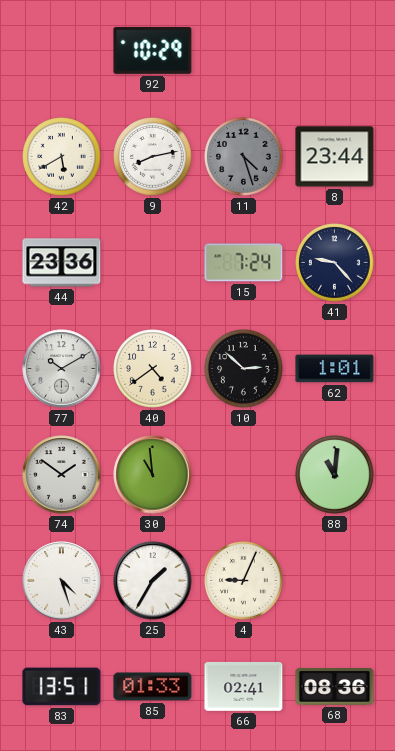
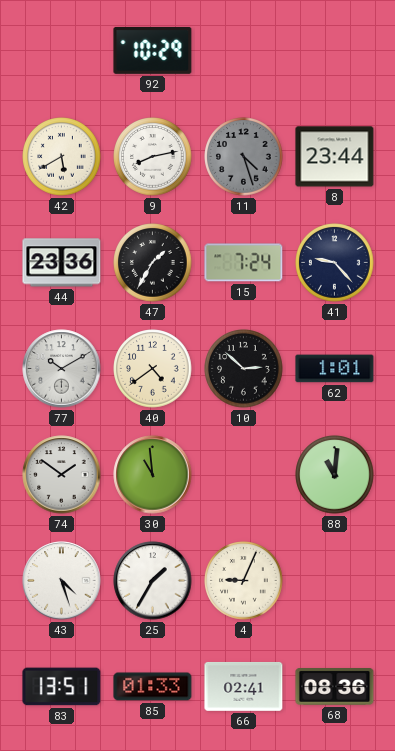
47: none -> 1:35 (153, 263)
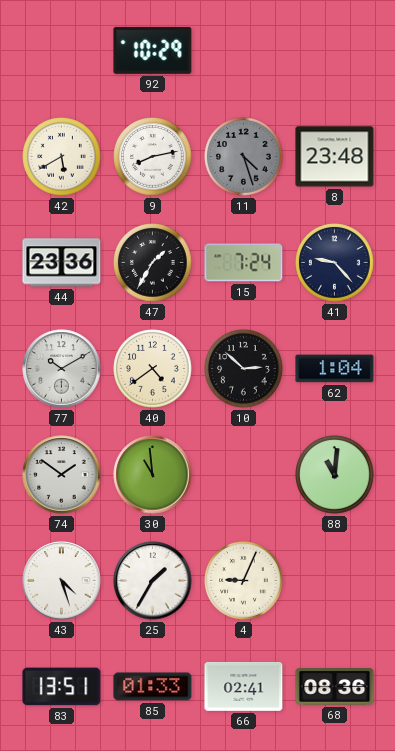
8: 23:44 -> 23:48 (335, 157)
62: 1:01 -> 1:04 (335, 369)
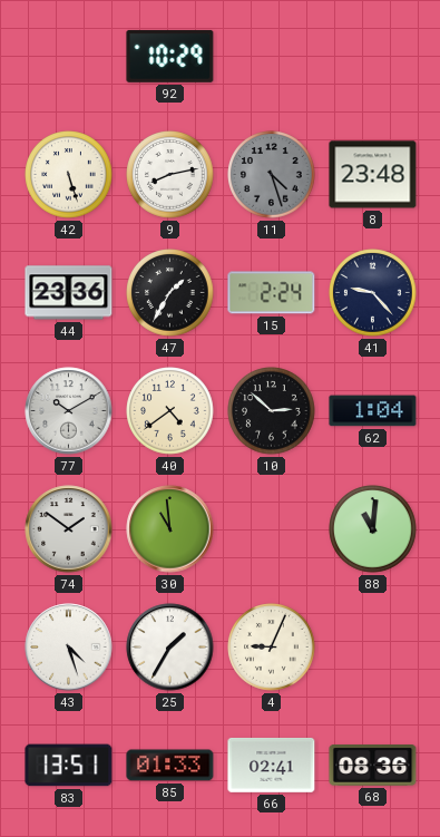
42: 5:40 -> 5:27 (69, 175)
15: 7:24 -> 2:24 (272, 293)
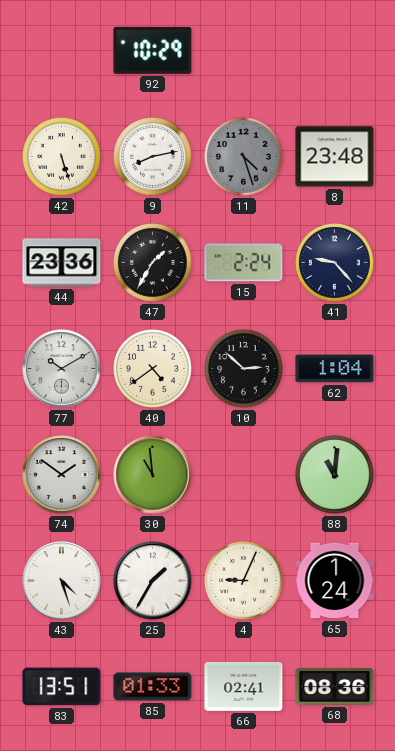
65: none -> 1:24 (335, 581)
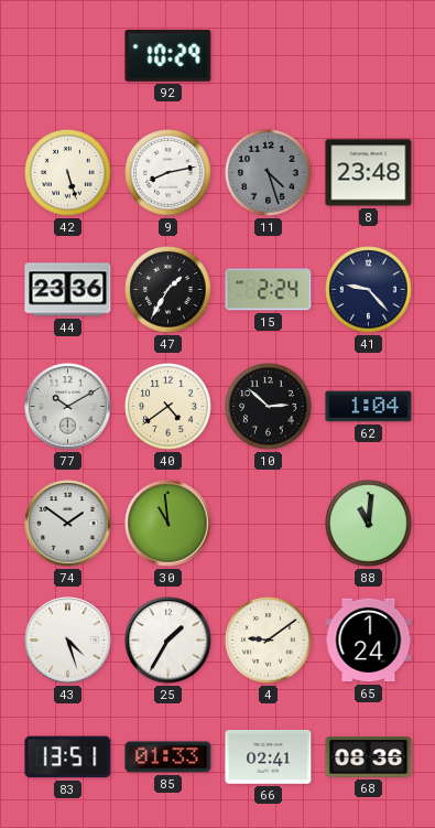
4: 9:04 -> 9:09 (269, 641)
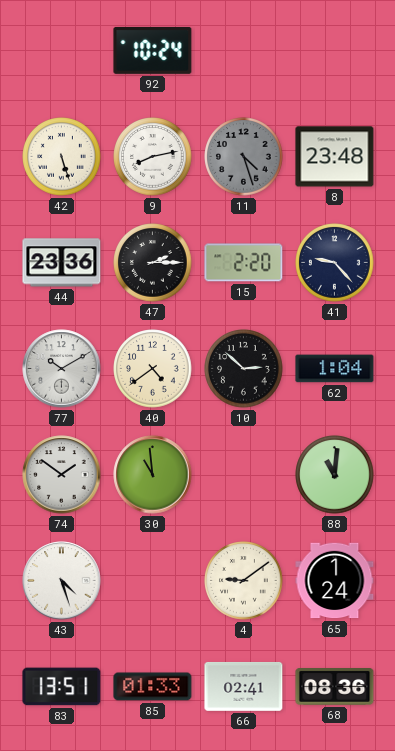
92: 10:29 -> 10:24 (153, 50)
47: 1:35 -> 2:15 (153, 263)
15: 2:24 -> 2:20 (244, 263)
25: 1:35 -> none (168, 641)
